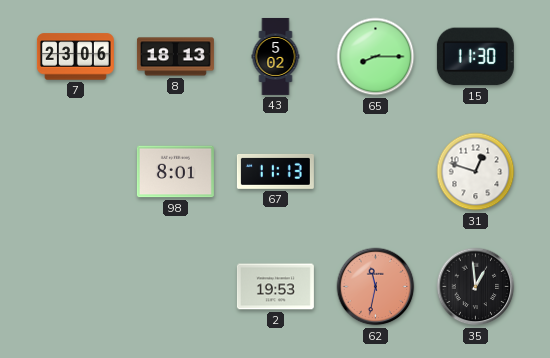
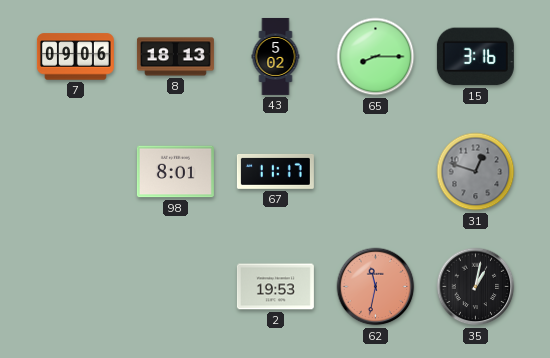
7: 23:06 -> 09:06 (75, 57)
15: 11:30 -> 3:16 (475, 57)
67: 11:13 -> 11:17 (275, 171)
31 dial: white -> grey (476, 172)
35: 12:59 -> 1:02 (476, 287)
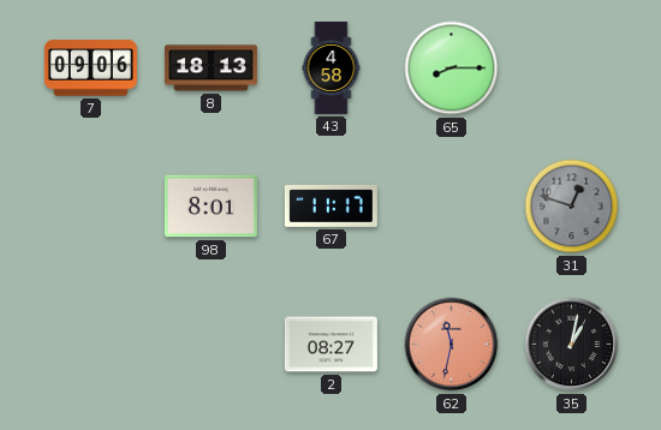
43: 5:02 -> 4:58 (332, 67)
15: 3:16 -> none (475, 57)
2: 19:53 -> 08:27 (330, 345)
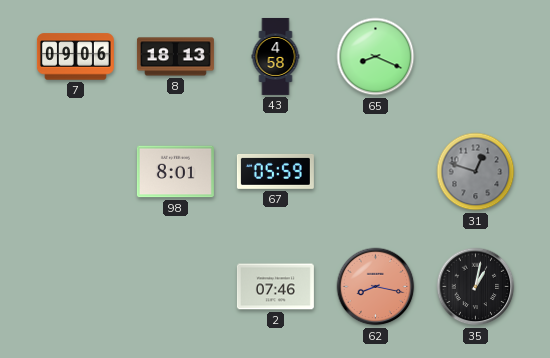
65: 8:15 -> 8:19 (376, 57)
67: 11:17 -> 05:59 (275, 171)
2: 08:27 -> 07:46 (275, 287)
62: 11:32 -> 8:17 (376, 287)
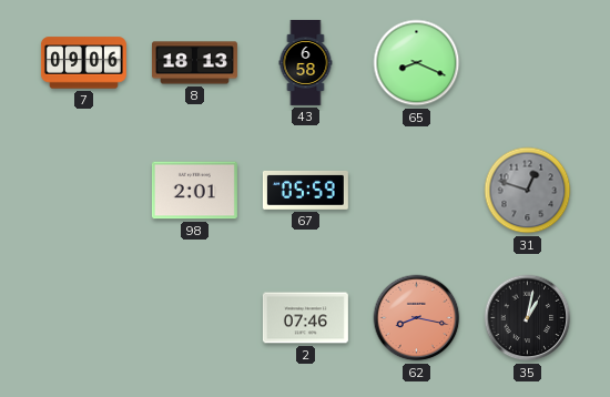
43: 4:58 -> 6:58 (306, 62)
98: 8:01 -> 2:01 (194, 191)
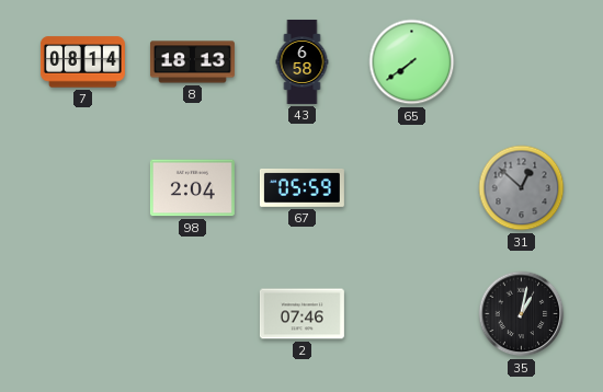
7: 09:06 -> 08:14 (82, 62)
65: 8:19 -> 7:39 (412, 62)
98: 2:01 -> 2:04 (192, 188)
31: 12:48 -> 12:52 (522, 188)
62: 8:17 -> none (417, 318)
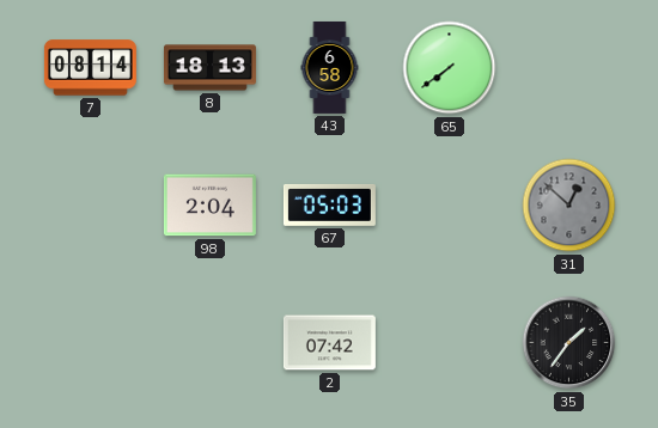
67: 05:59 -> 05:03 (329, 204)
2: 07:46 -> 07:42 (329, 343)
35: 1:02 -> 1:36 (569, 343)
